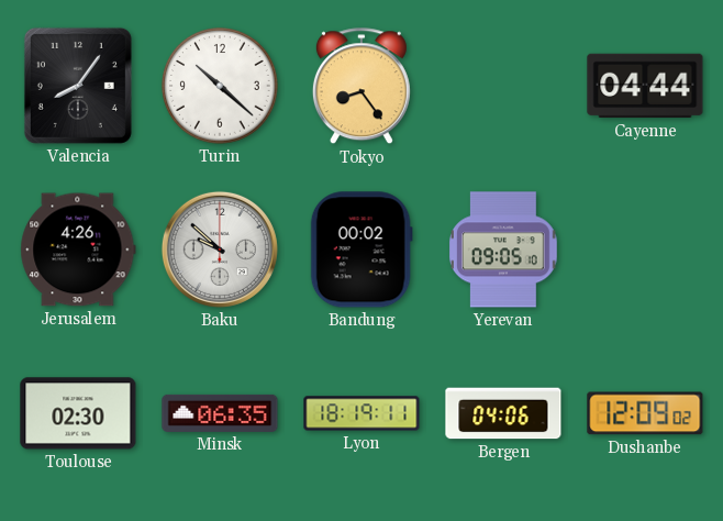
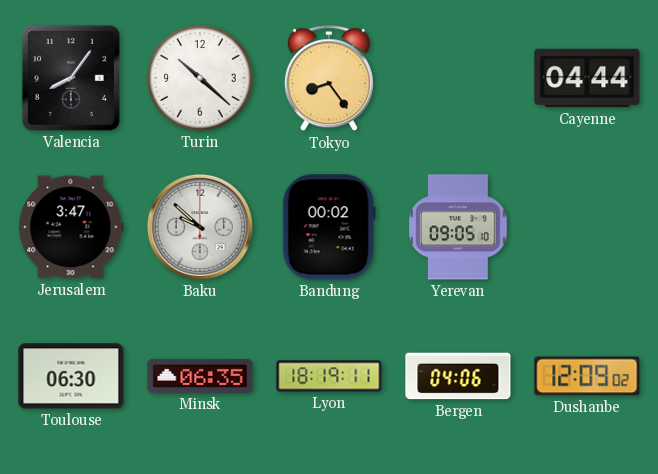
Jerusalem: 4:26 -> 3:47 (71, 227)
Toulouse: 02:30 -> 06:30 (71, 376)
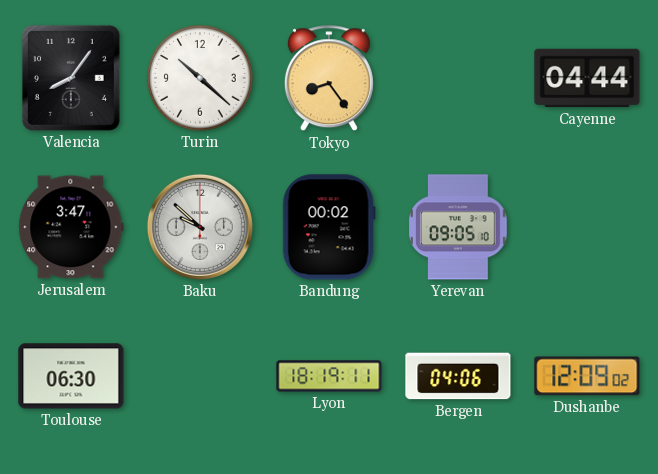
Minsk: 06:35 -> none (200, 376)
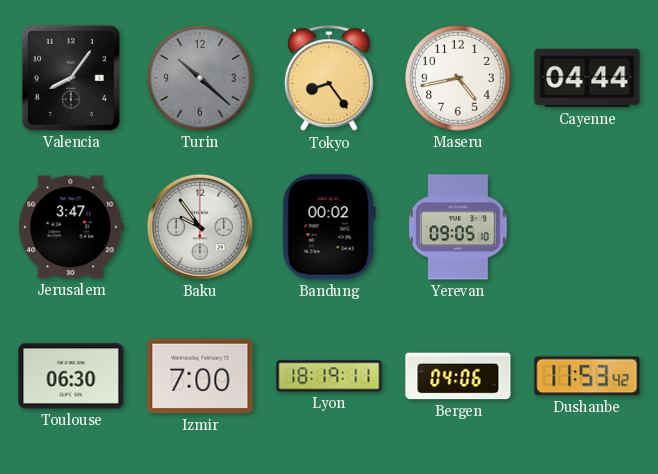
Turin dial: white -> grey (200, 78)
Maseru: none -> 4:43 (458, 78)
Baku: 9:52 -> 9:54 (200, 227)
Izmir: none -> 7:00 (200, 376)
Dushanbe: 12:09 -> 11:53 (587, 376)
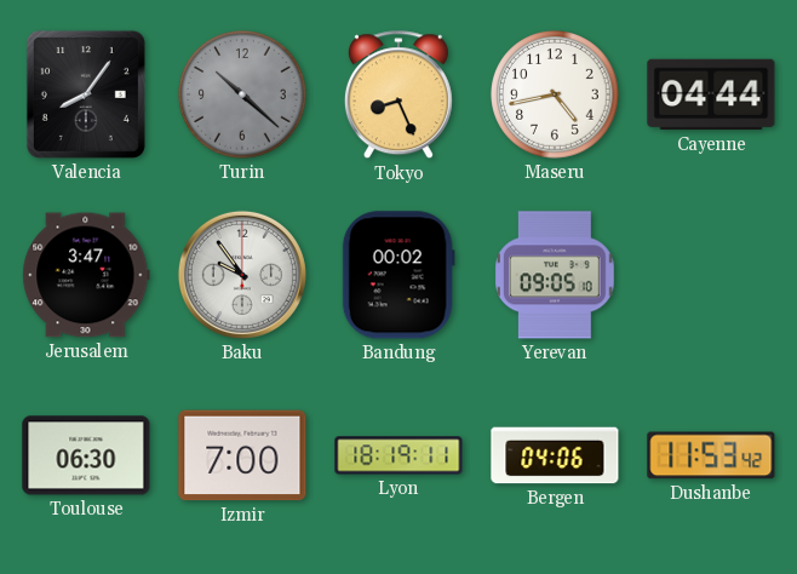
Tokyo: 8:24 -> 8:26 (398, 96)
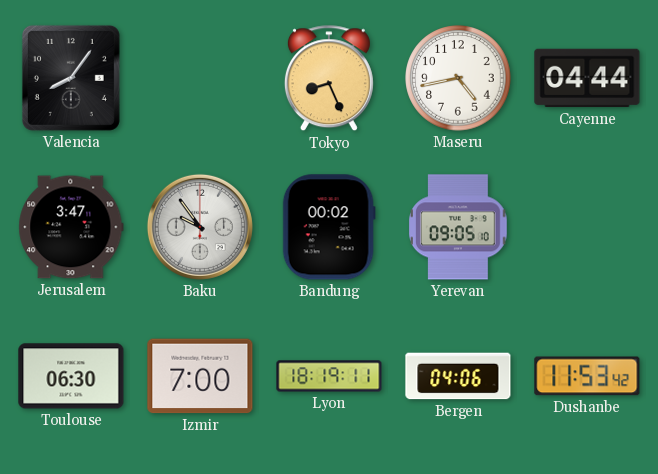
Turin: 10:22 -> none (242, 94)
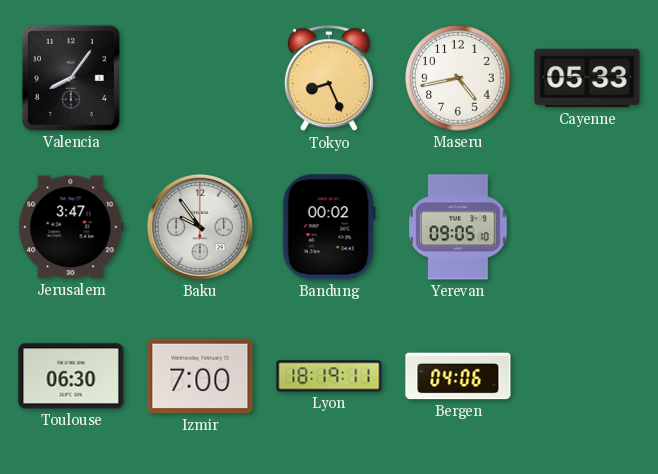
Cayenne: 04:44 -> 05:33 (587, 78)
Dushanbe: 11:53 -> none (587, 376)
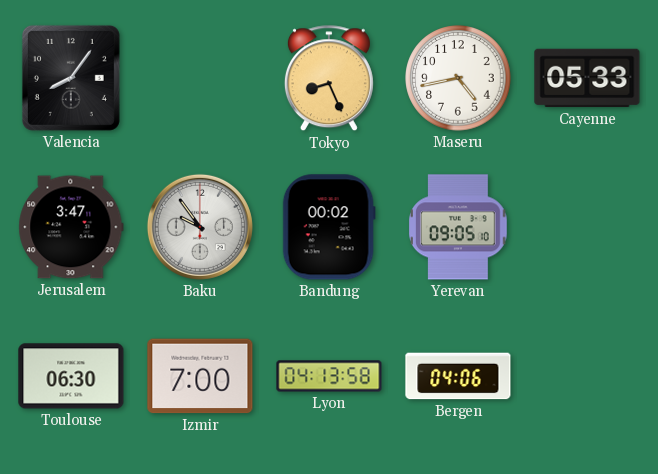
Lyon: 18:19 -> 04:13 (329, 376)
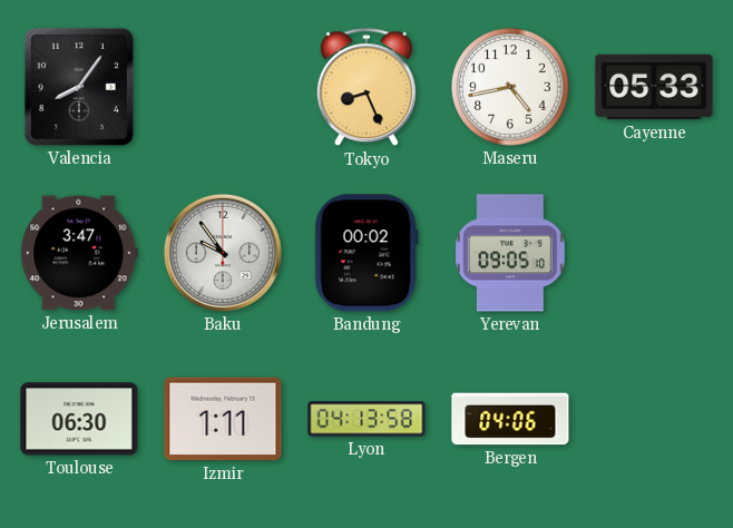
Izmir: 7:00 -> 1:11 (223, 419)
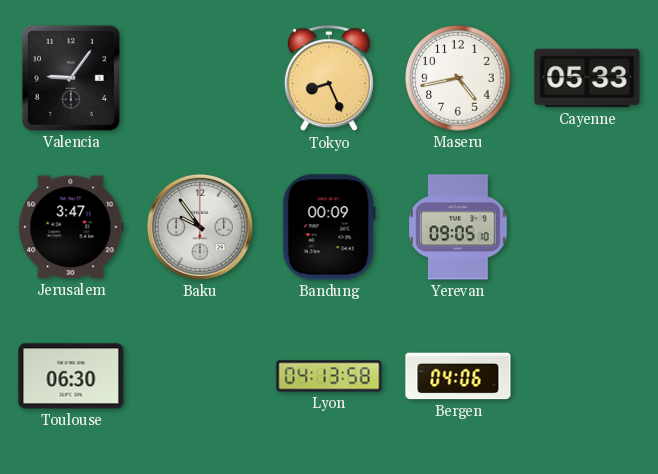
Valencia: 8:06 -> 9:06 (71, 78)
Bandung: 00:02 -> 00:09 (329, 227)
Izmir: 1:11 -> none (223, 419)
